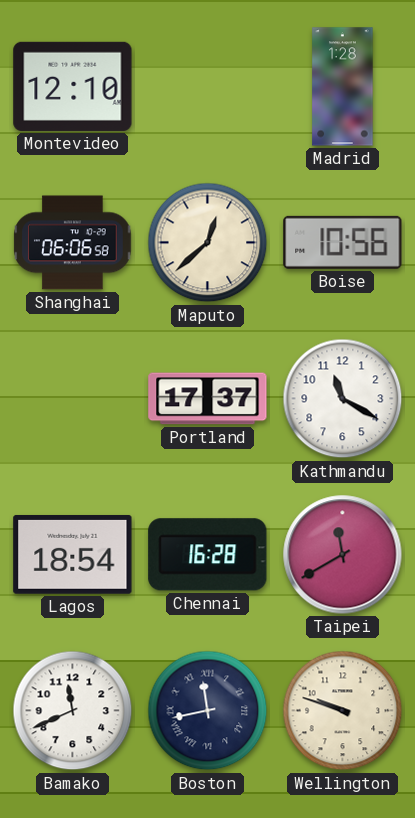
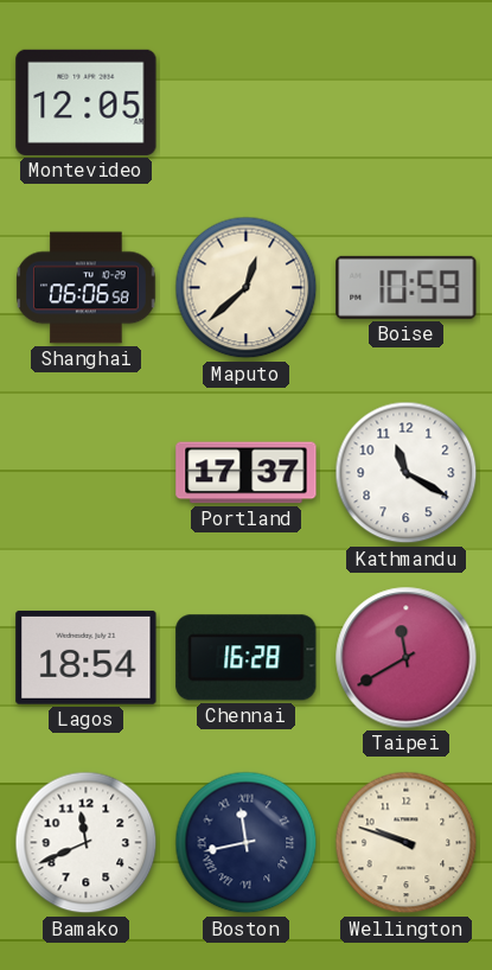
Montevideo: 12:10 -> 12:05 (87, 102)
Madrid: 1:28 -> none (343, 87)
Boise: 10:56 -> 10:59 (407, 287)
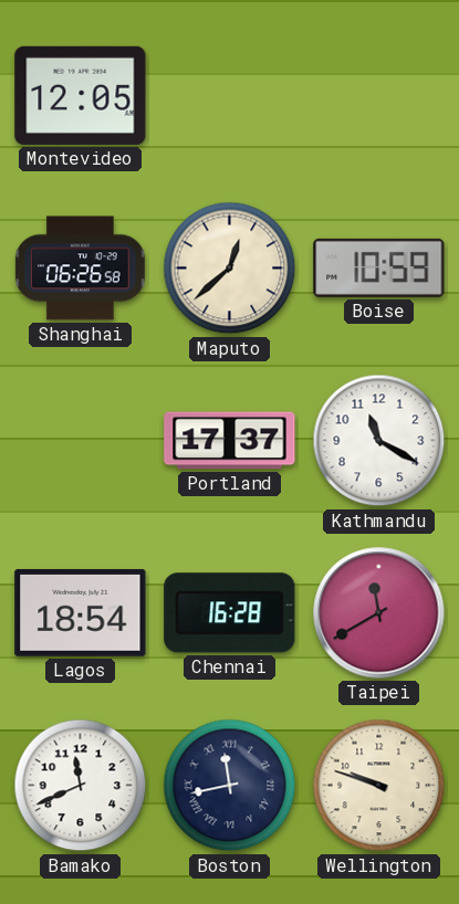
Shanghai: 06:06 -> 06:26 (81, 269)
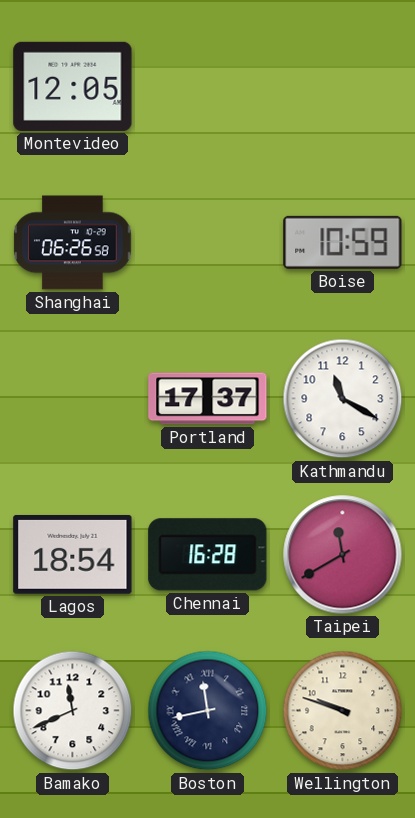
Maputo: 12:38 -> none (230, 269)
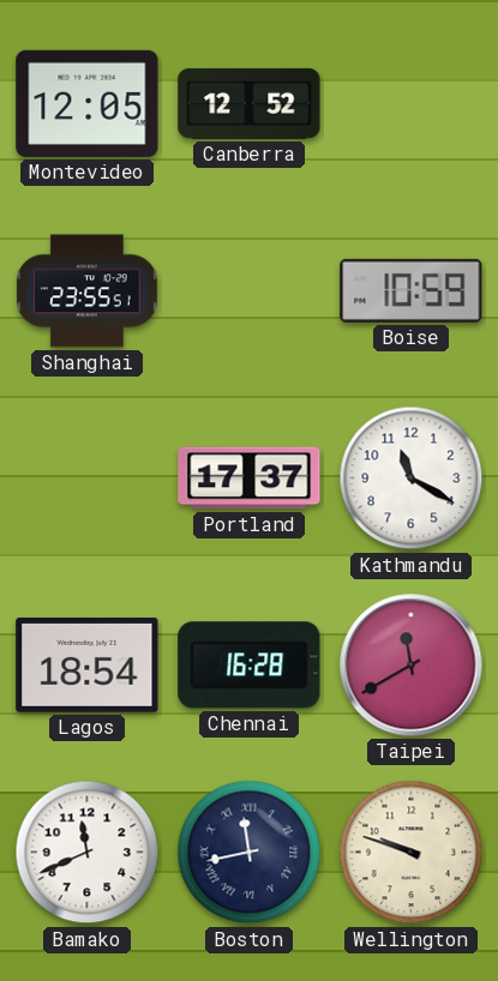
Canberra: none -> 12:52 (250, 103)
Shanghai: 06:26 -> 23:55 (88, 291)
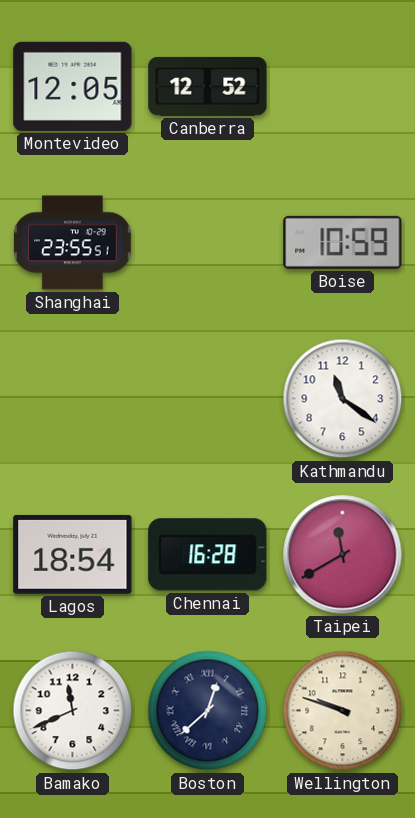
Portland: 17:37 -> none (250, 479)
Kathmandu: 11:20 -> 11:21 (343, 399)
Boston: 11:43 -> 12:38 (208, 711)
